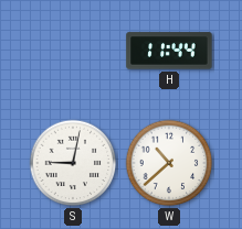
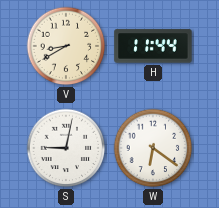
V: none -> 8:40 (66, 46)
W: 10:38 -> 6:21 (153, 148)
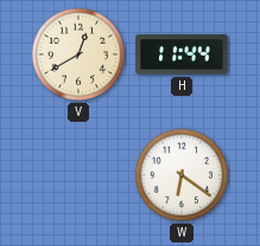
V: 8:40 -> 12:40 (78, 54)
S: 9:02 -> none (66, 148)
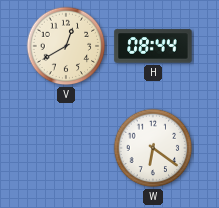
H: 11:44 -> 08:44 (153, 46)
